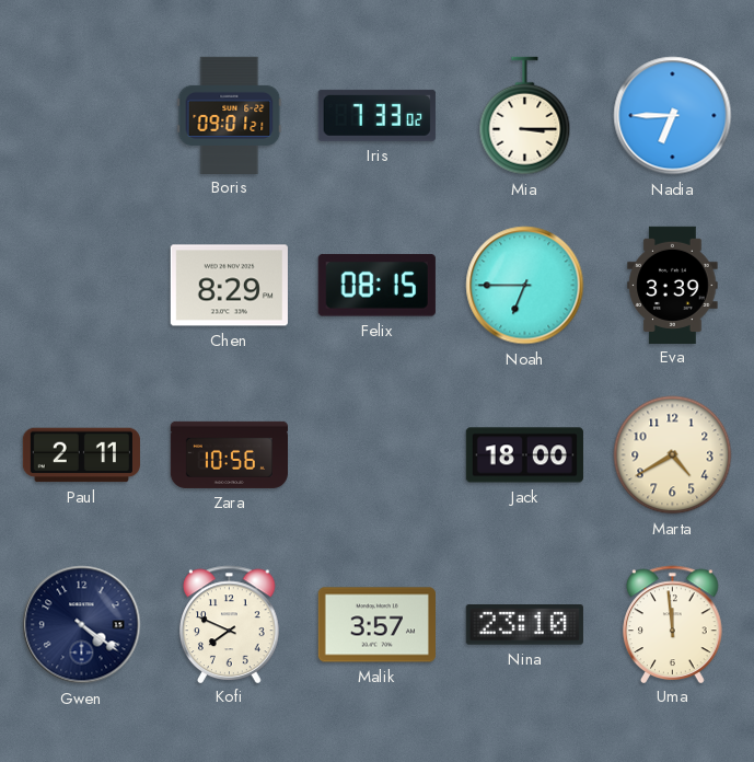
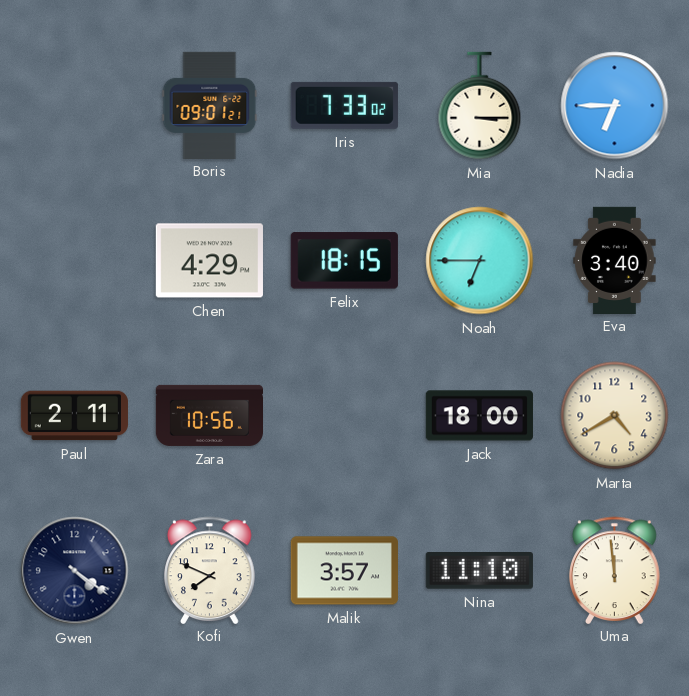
Chen: 8:29 -> 4:29 (209, 261)
Felix: 08:15 -> 18:15 (344, 261)
Eva: 3:39 -> 3:40 (615, 260)
Nina: 23:10 -> 11:10 (479, 571)
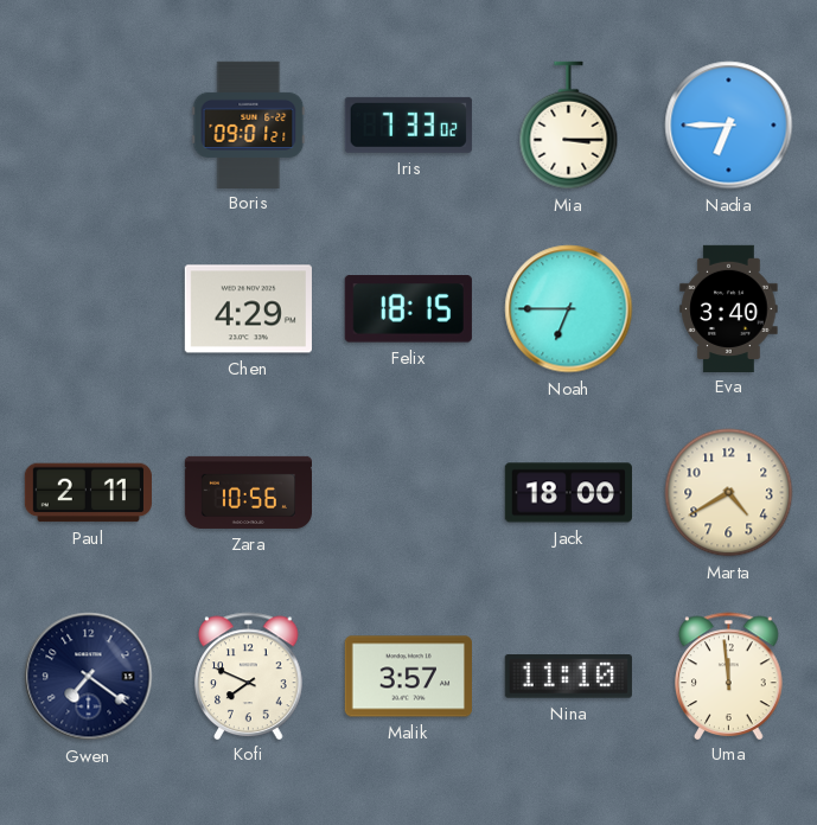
Gwen: 4:21 -> 7:21 (89, 677)
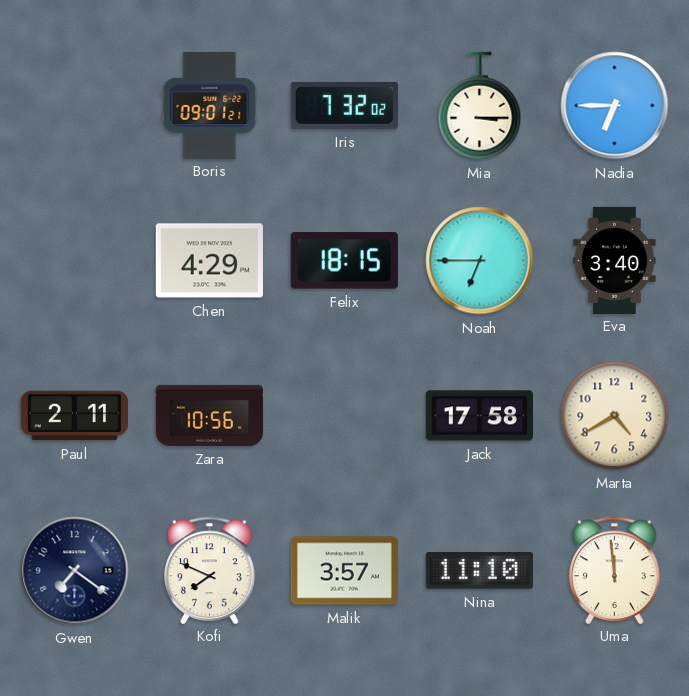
Iris: 7:33 -> 7:32 (344, 105)
Jack: 18:00 -> 17:58 (479, 416)
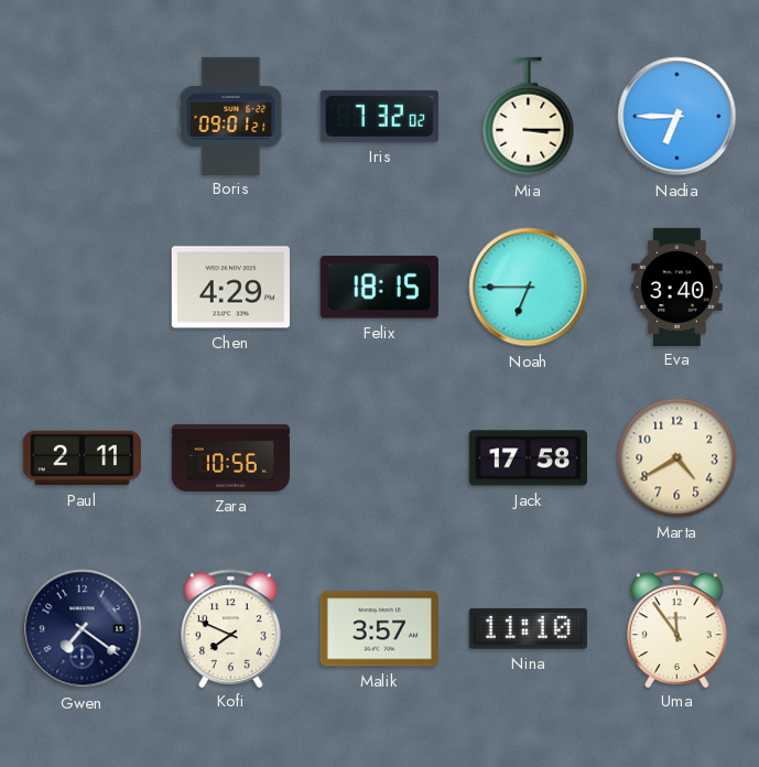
Uma: 11:59 -> 11:54 (677, 628)
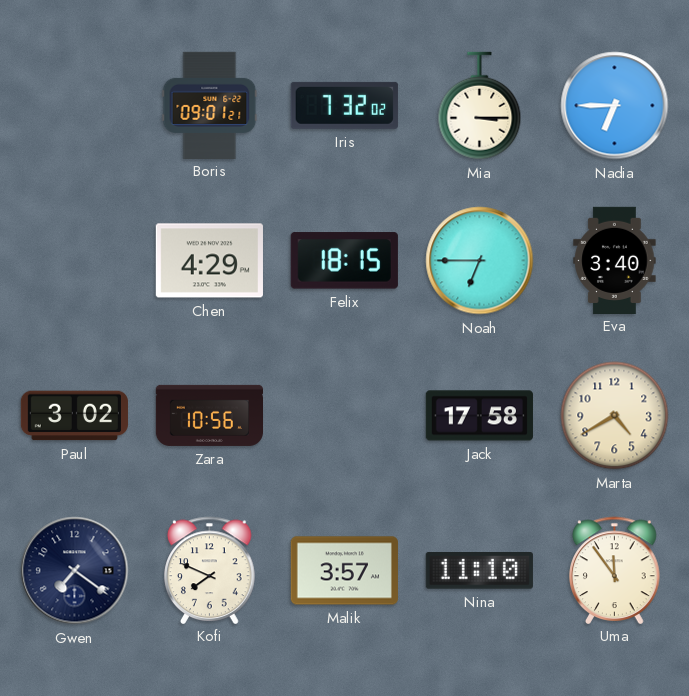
Paul: 2:11 -> 3:02 (74, 416)
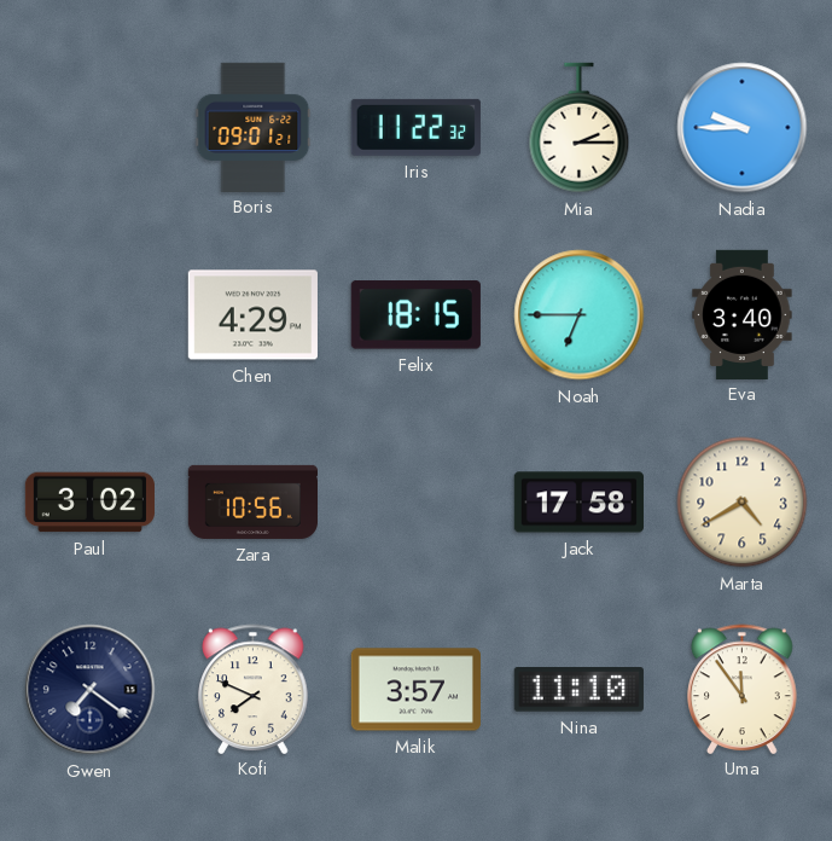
Iris: 7:32 -> 11:22 (415, 127)
Mia: 3:15 -> 2:15 (580, 128)
Nadia: 6:45 -> 9:45 (743, 128)
